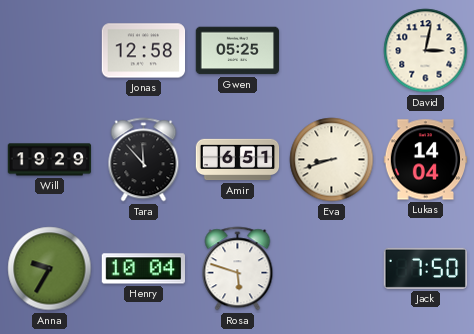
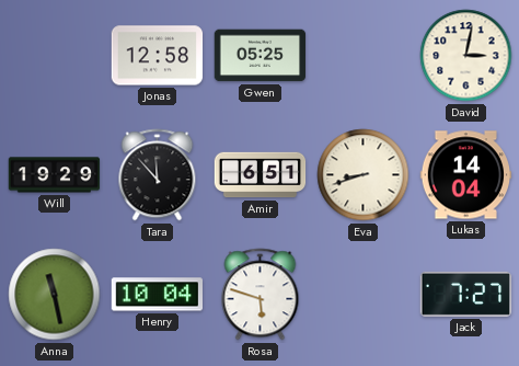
Anna: 9:35 -> 11:28 (55, 295)
Jack: 7:50 -> 7:27 (466, 294)
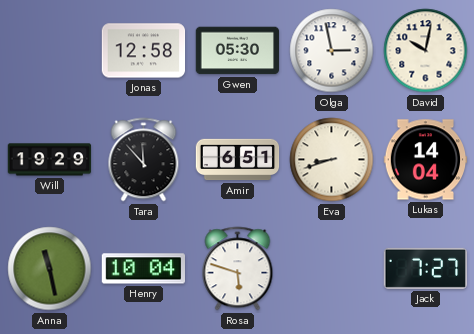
Gwen: 05:25 -> 05:30 (238, 51)
Olga: none -> 2:58 (332, 51)
David: 3:02 -> 10:02 (426, 51)
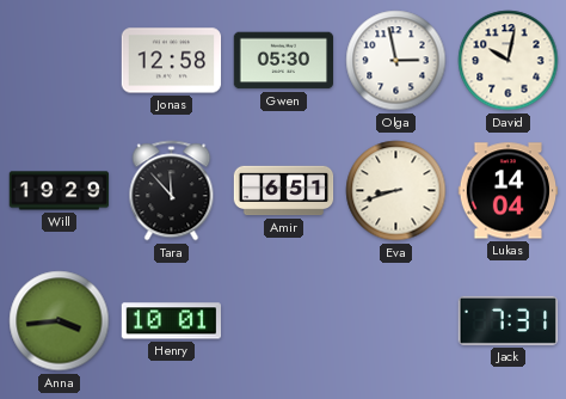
Anna: 11:28 -> 3:44 (60, 321)
Henry: 10:04 -> 10:01 (171, 321)
Rosa: 5:48 -> none (238, 269)
Jack: 7:27 -> 7:31 (509, 320)
